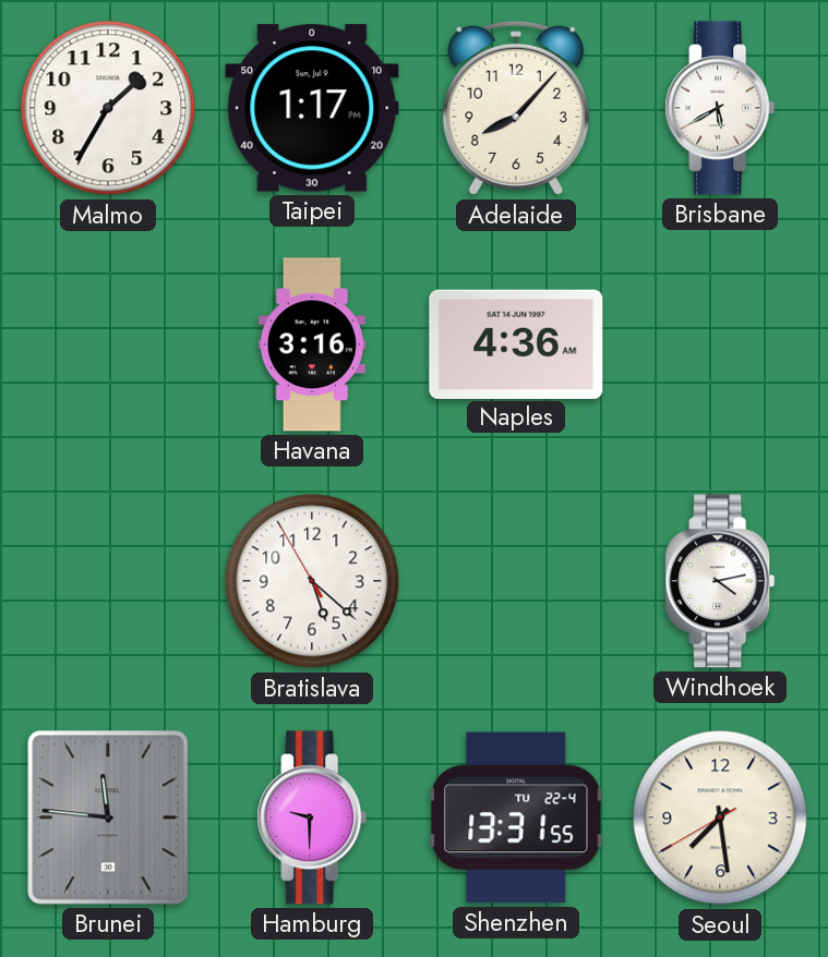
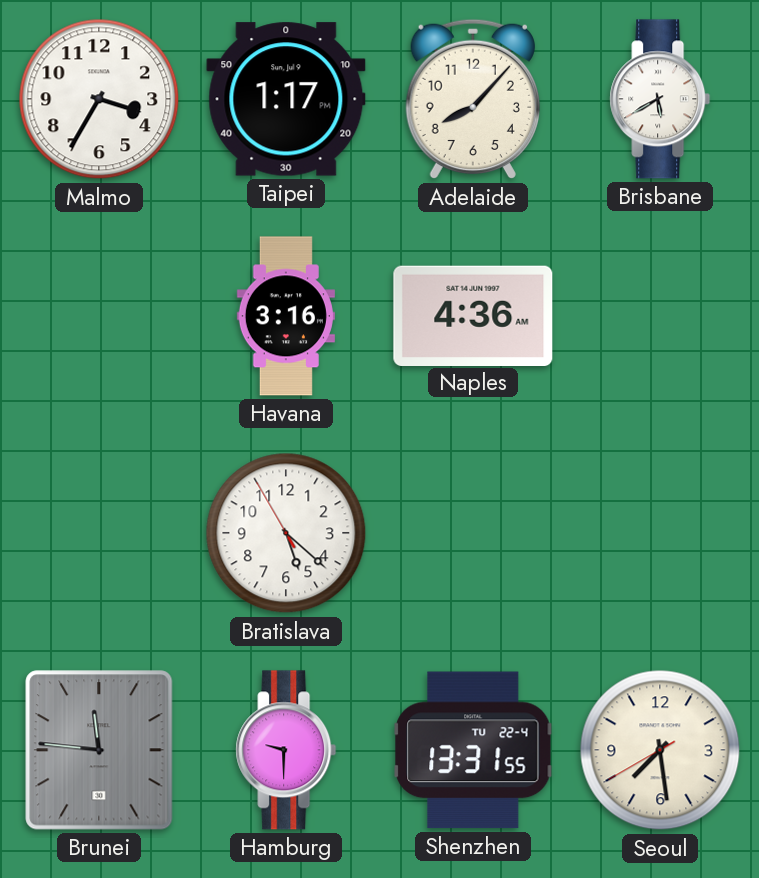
Malmo: 1:35 -> 3:35 (99, 99)
Windhoek: 4:13 -> none (720, 581)
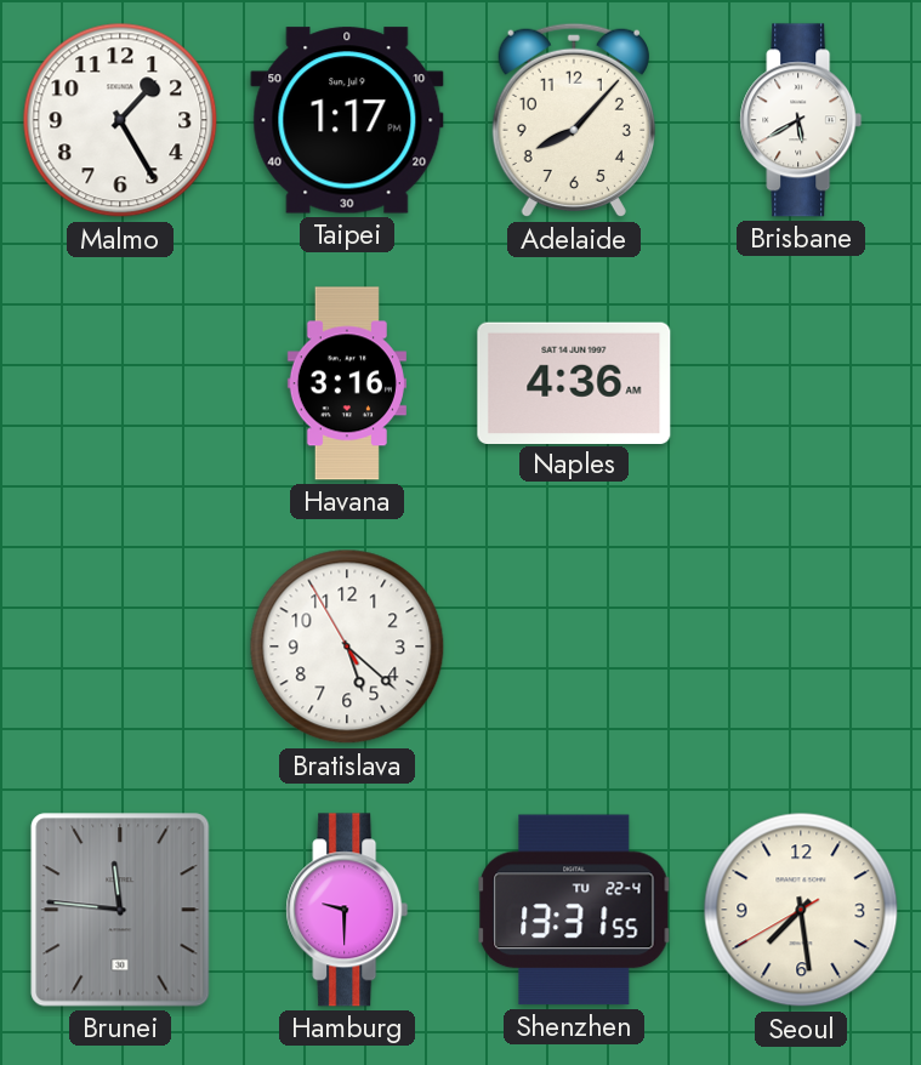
Malmo: 3:35 -> 1:25 (120, 120)
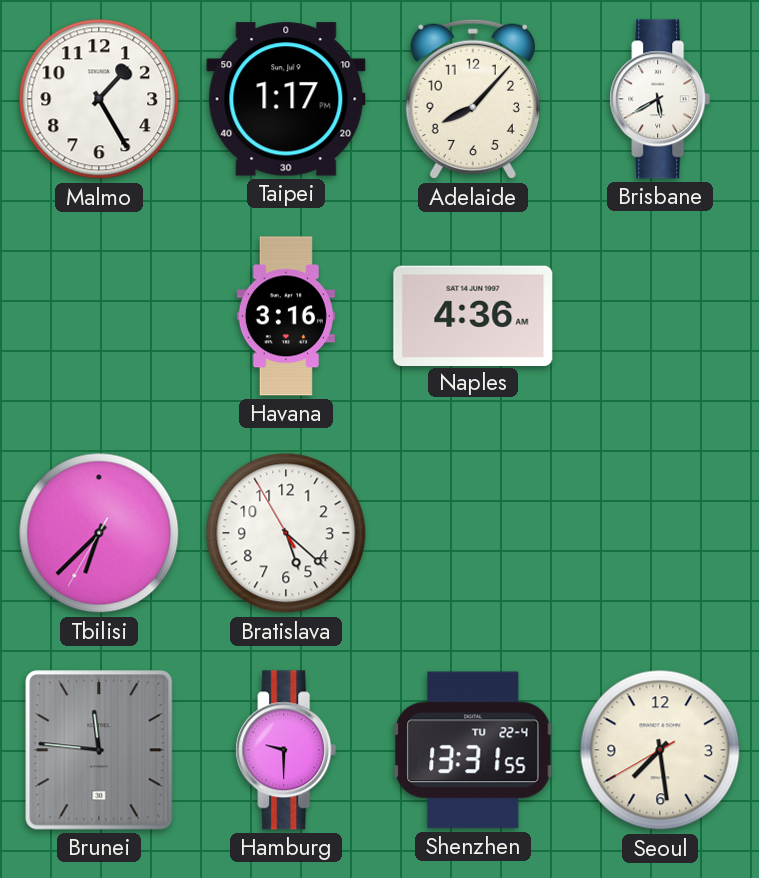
Tbilisi: none -> 6:37 (99, 533)
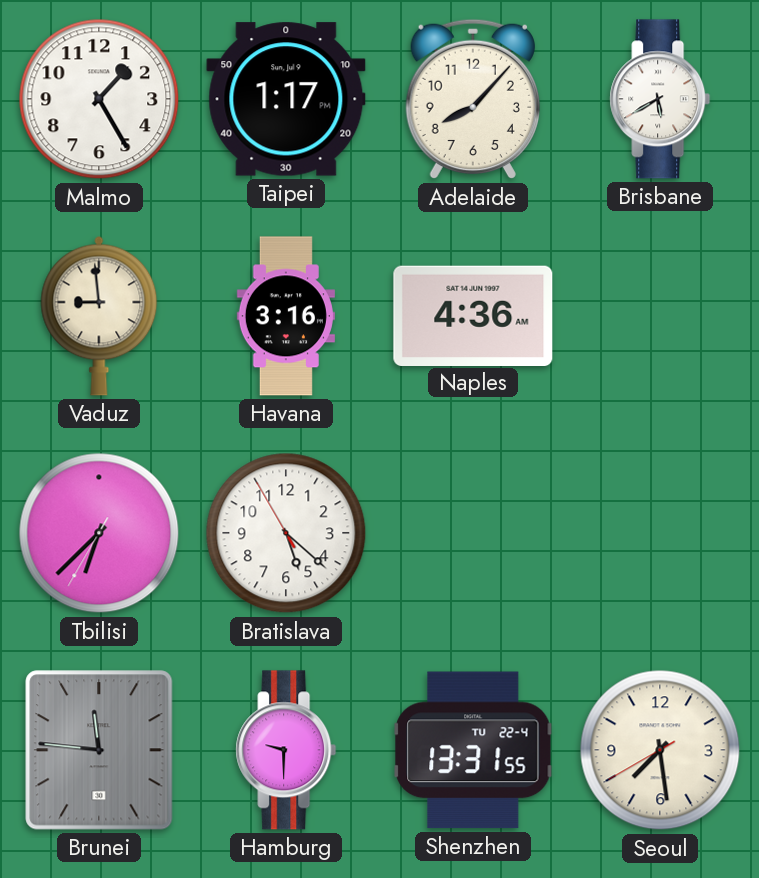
Vaduz: none -> 8:59 (99, 316)
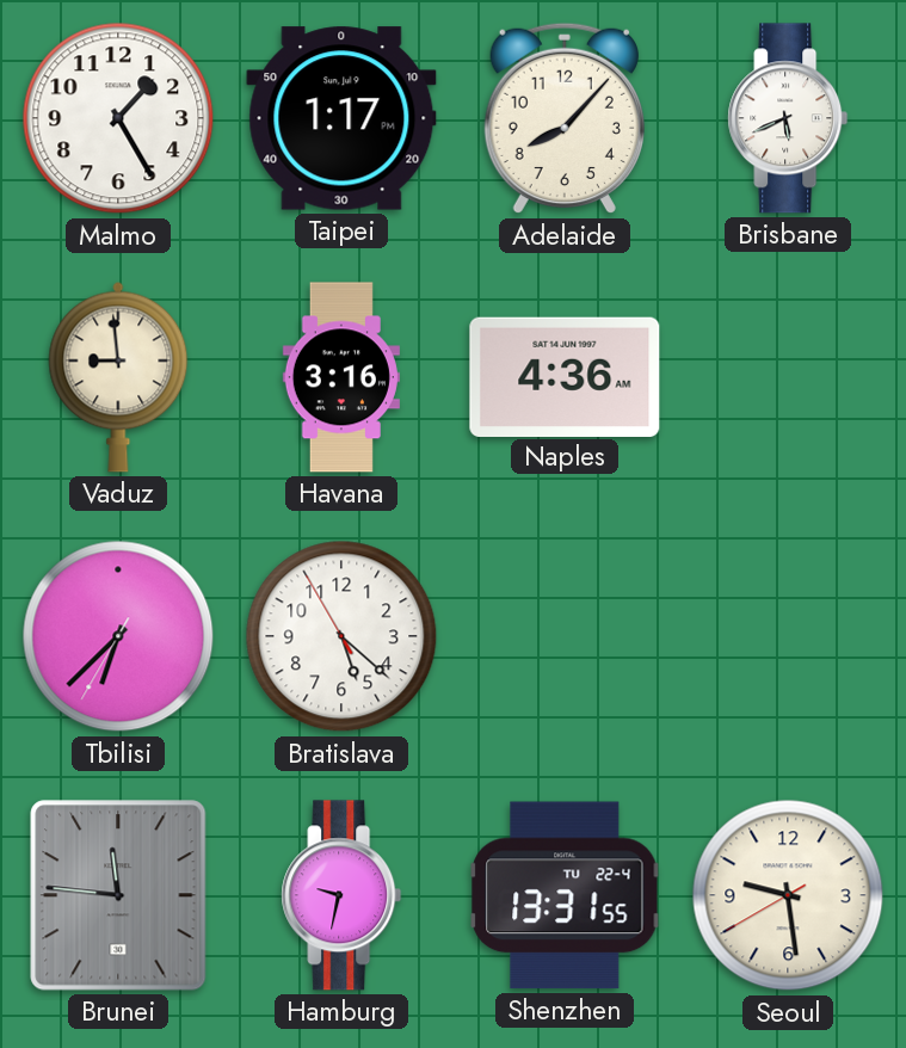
Brisbane: 5:40 -> 5:41 (788, 118)
Hamburg: 9:30 -> 9:32 (341, 895)
Seoul: 7:28 -> 9:28 (788, 895)
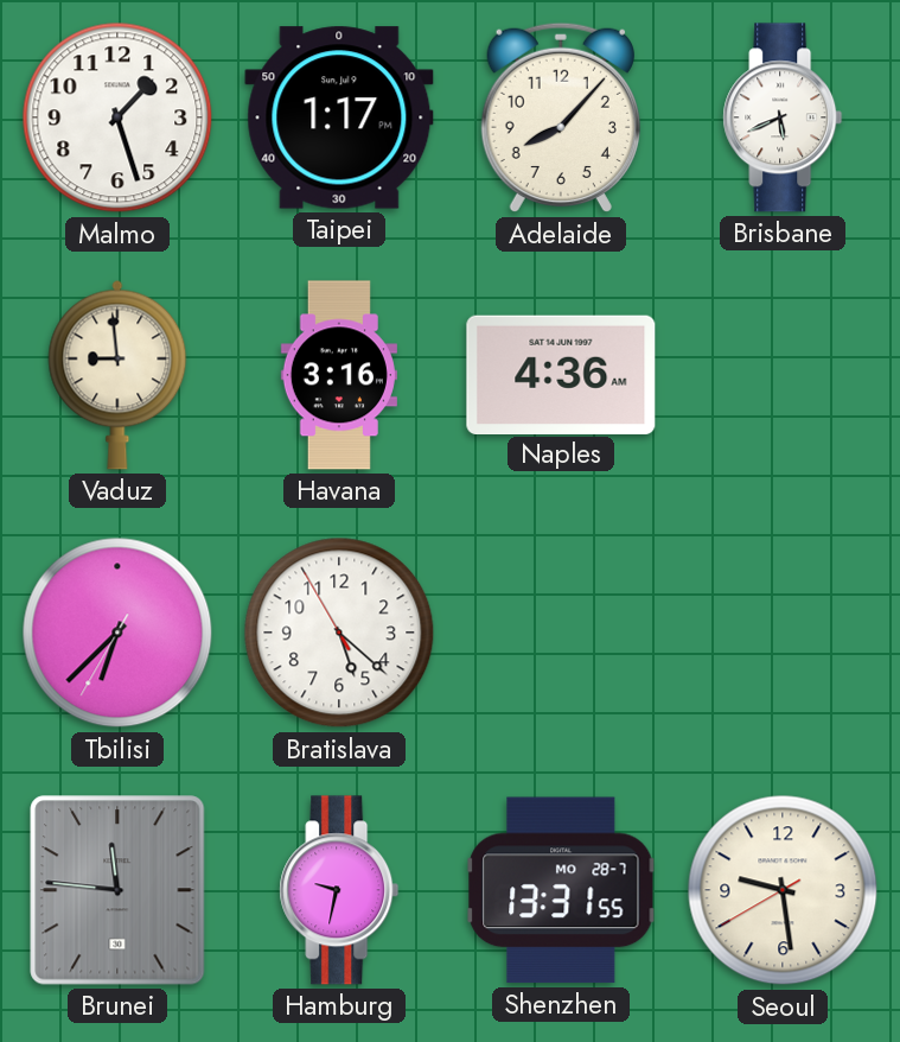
Malmo: 1:25 -> 1:27 (117, 117)
Shenzhen date: TU 22-4 -> MO 28-7 (561, 890)
